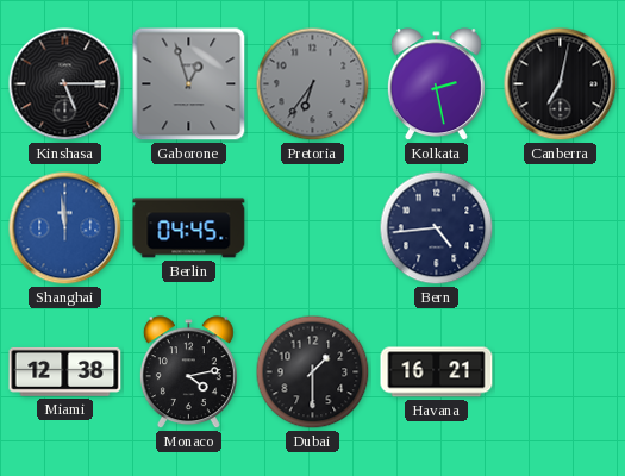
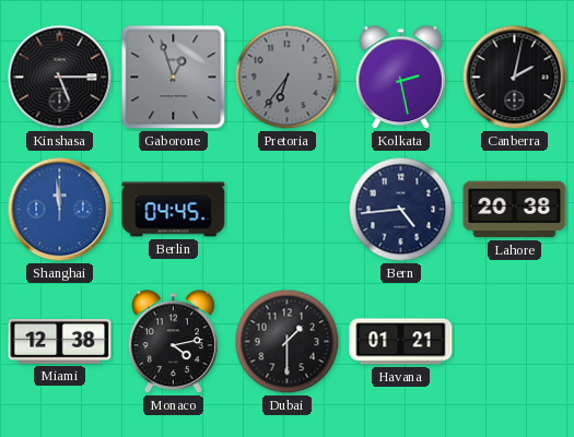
Canberra: 7:02 -> 2:02 (515, 78)
Lahore: none -> 20:38 (515, 210)
Havana: 16:21 -> 01:21 (401, 342)
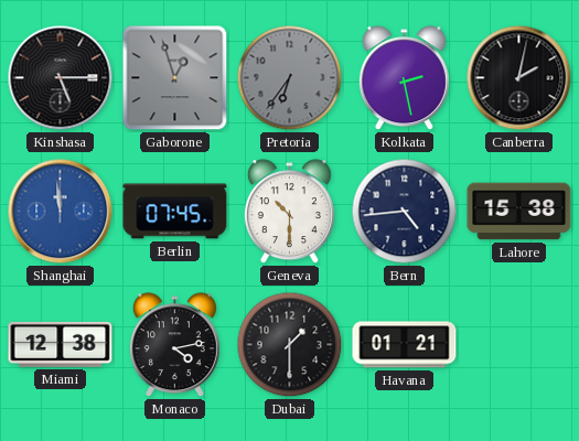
Berlin: 04:45 -> 07:45 (175, 212)
Geneva: none -> 10:30 (289, 212)
Lahore: 20:38 -> 15:38 (519, 212)
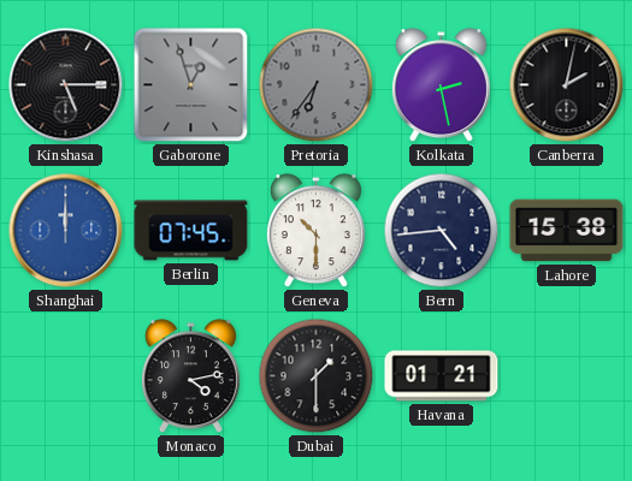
Shanghai: 11:59 -> 12:00 (66, 231)
Miami: 12:38 -> none (61, 344)
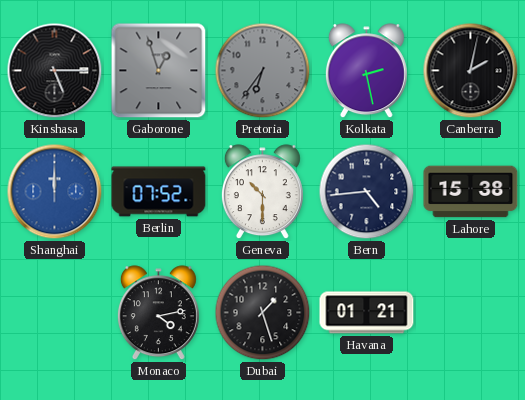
Berlin: 07:45 -> 07:52 (159, 192)
Dubai: 1:30 -> 1:27 (263, 313)
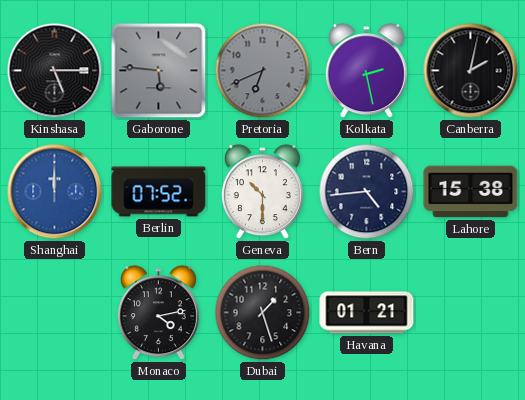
Gaborone: 12:57 -> 5:46 (159, 71)
Pretoria: 6:36 -> 6:41 (263, 71)
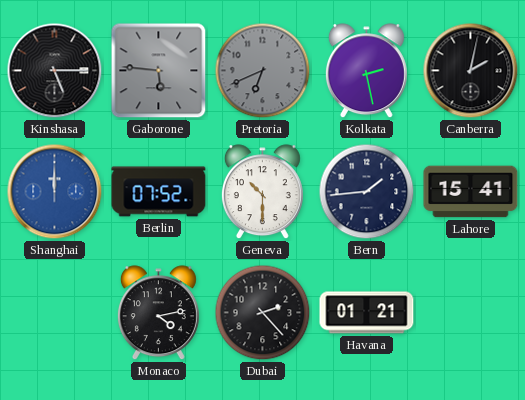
Bern: 4:44 -> 1:44 (367, 192)
Lahore: 15:38 -> 15:41 (471, 192)
Dubai: 1:27 -> 2:23 (263, 313)
